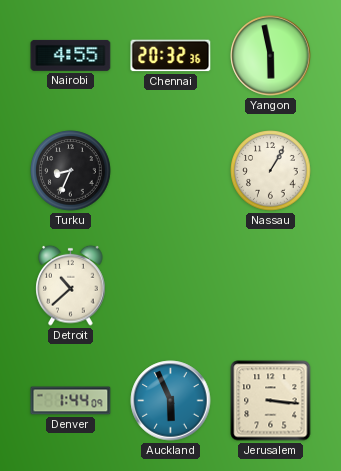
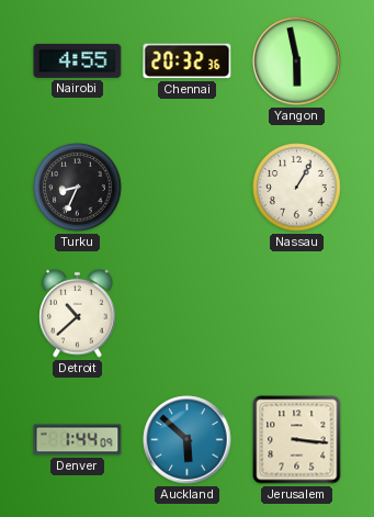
Auckland: 5:56 -> 5:52 (188, 440)
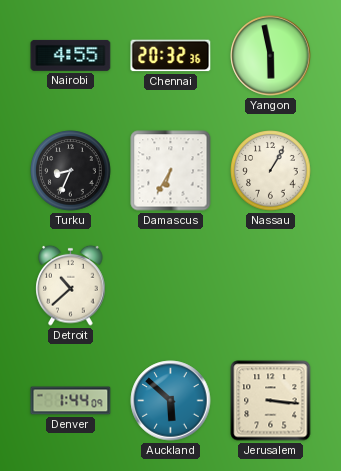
Damascus: none -> 6:35 (171, 171)
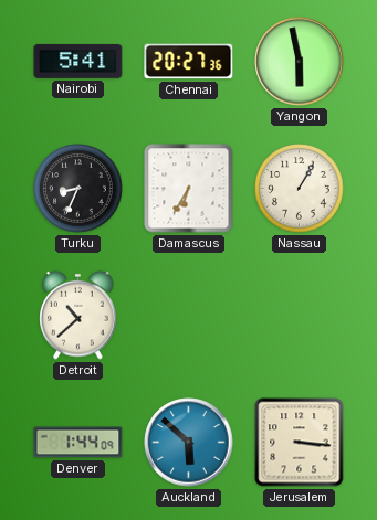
Nairobi: 4:55 -> 5:41 (78, 61)
Chennai: 20:32 -> 20:27 (189, 62)
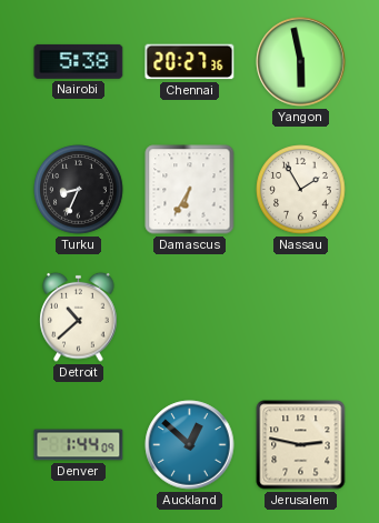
Nairobi: 5:41 -> 5:38 (79, 61)
Nassau: 1:05 -> 1:55 (301, 190)
Auckland: 5:52 -> 12:52 (190, 445)
Jerusalem: 3:16 -> 2:47 (301, 445)
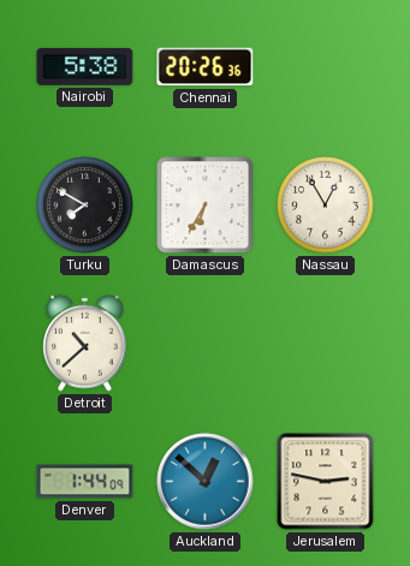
Chennai: 20:27 -> 20:26 (206, 67)
Yangon: 5:58 -> none (301, 62)
Turku: 8:34 -> 7:50 (85, 205)
Nassau: 1:55 -> 12:55 (326, 205)
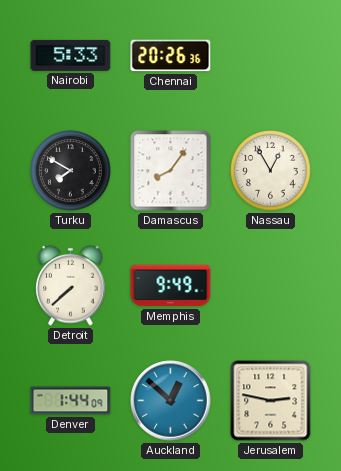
Nairobi: 5:38 -> 5:33 (71, 55)
Damascus: 6:35 -> 8:06 (171, 171)
Detroit: 10:38 -> 7:38 (71, 285)
Memphis: none -> 9:49 (171, 286)
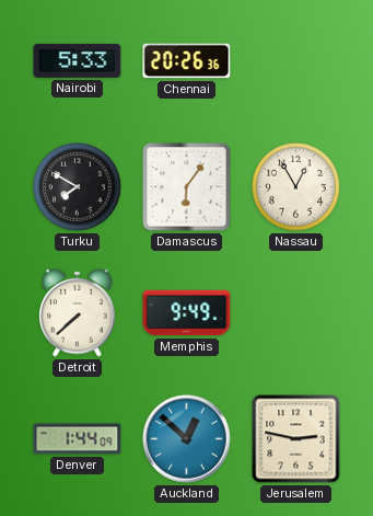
Damascus: 8:06 -> 6:06 (187, 187)
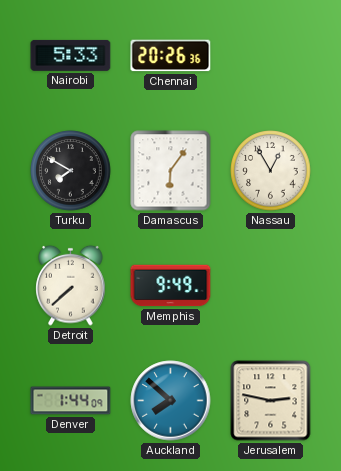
Auckland: 12:52 -> 7:52 (171, 401)
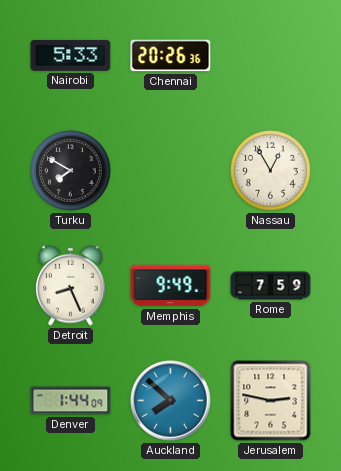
Damascus: 6:06 -> none (171, 171)
Detroit: 7:38 -> 8:26 (71, 285)
Rome: none -> 7:59 (271, 286)
